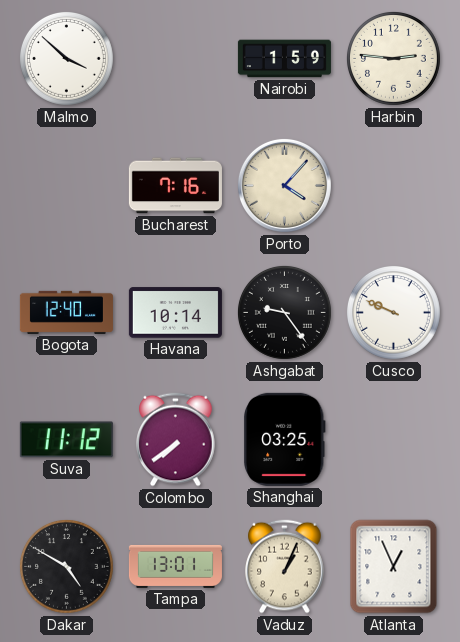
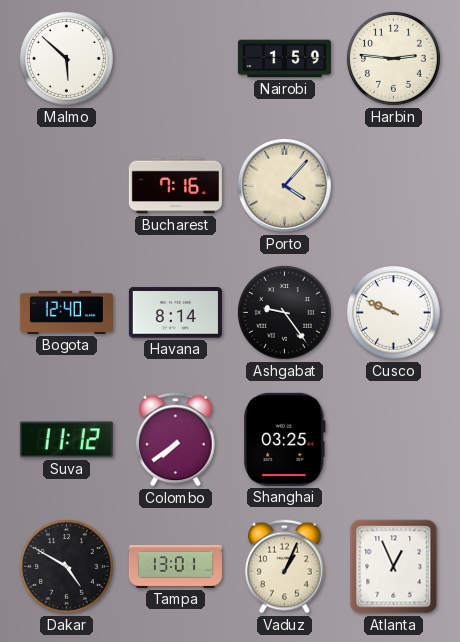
Malmo: 3:52 -> 5:52 (66, 58)
Havana: 10:14 -> 8:14 (175, 313)
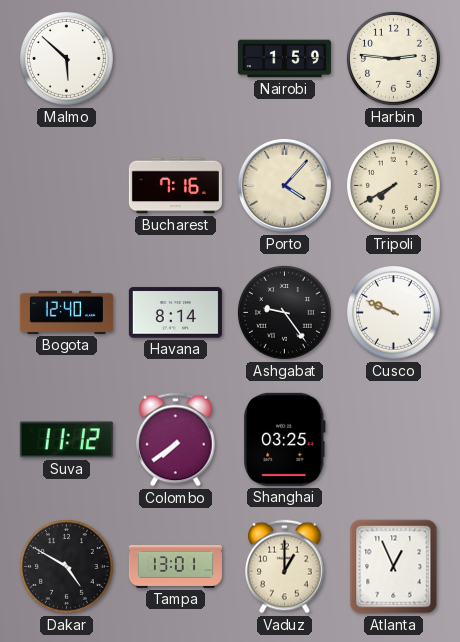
Tripoli: none -> 7:40 (393, 185)
Vaduz: 1:04 -> 1:00 (285, 567)
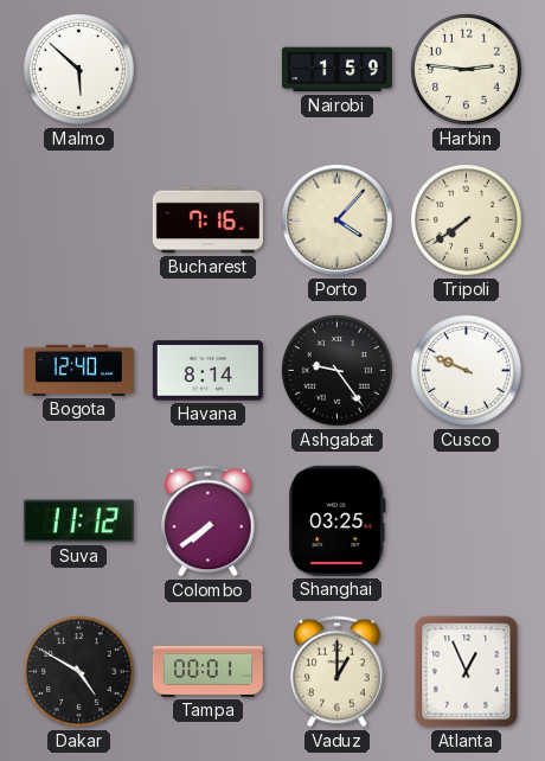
Tripoli: 7:40 -> 7:39 (466, 219)
Tampa: 13:01 -> 00:01 (207, 671)
